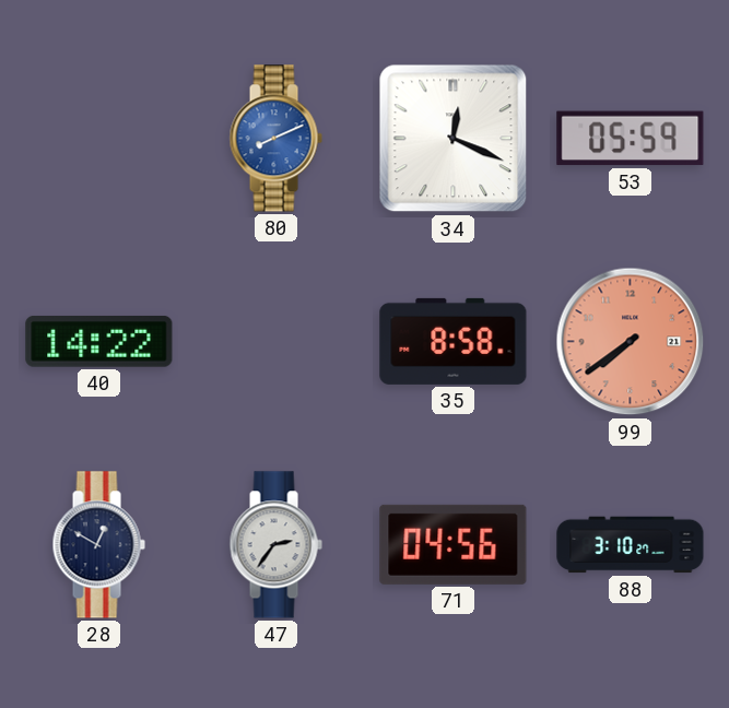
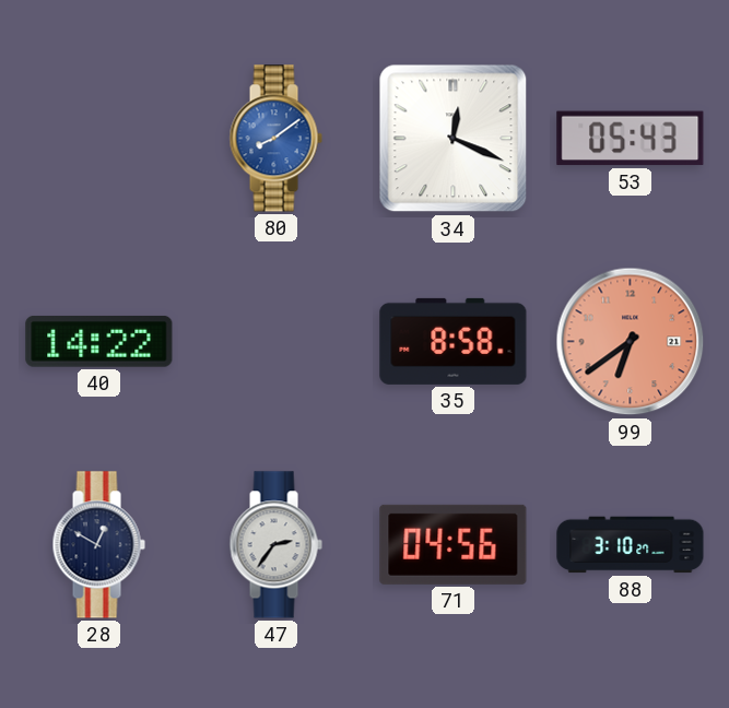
80: 8:11 -> 8:09 (275, 139)
53: 05:59 -> 05:43 (631, 139)
99: 7:39 -> 6:39 (631, 342)
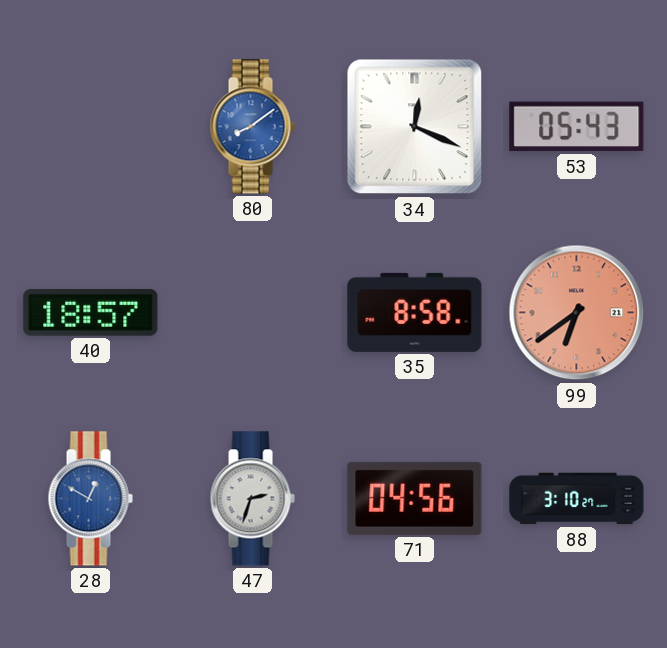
40: 14:22 -> 18:57 (91, 312)
28 dial: navy -> blue (90, 499)
47: 2:36 -> 2:33 (252, 499)
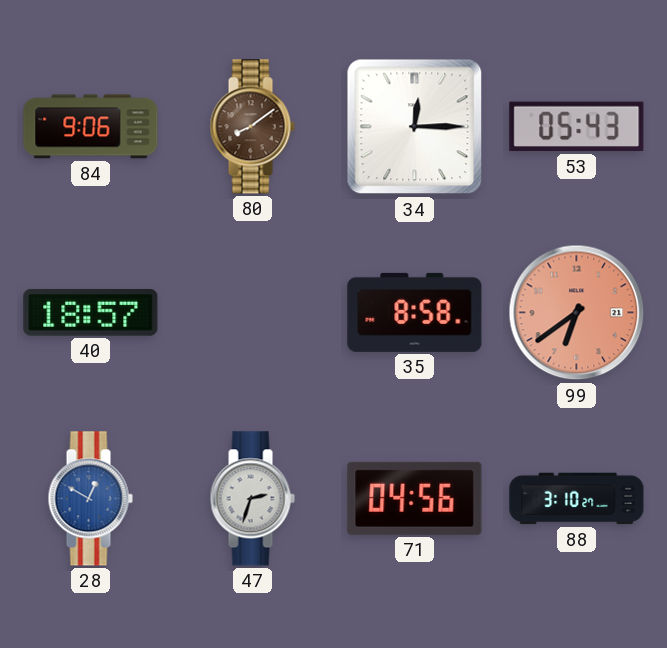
84: none -> 9:06 (91, 127)
80 dial: blue -> brown (252, 127)
34: 12:19 -> 12:15 (415, 127)
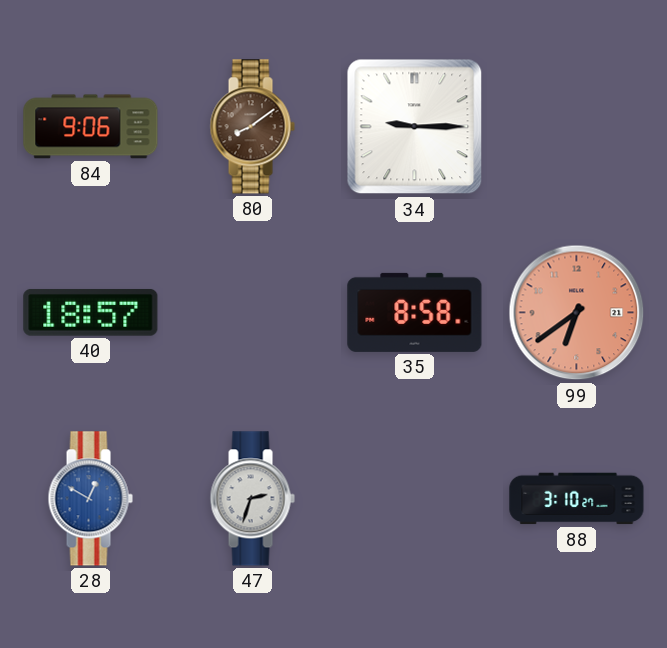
34: 12:15 -> 9:15 (415, 127)
53: 05:43 -> none (577, 127)
71: 04:56 -> none (415, 498)
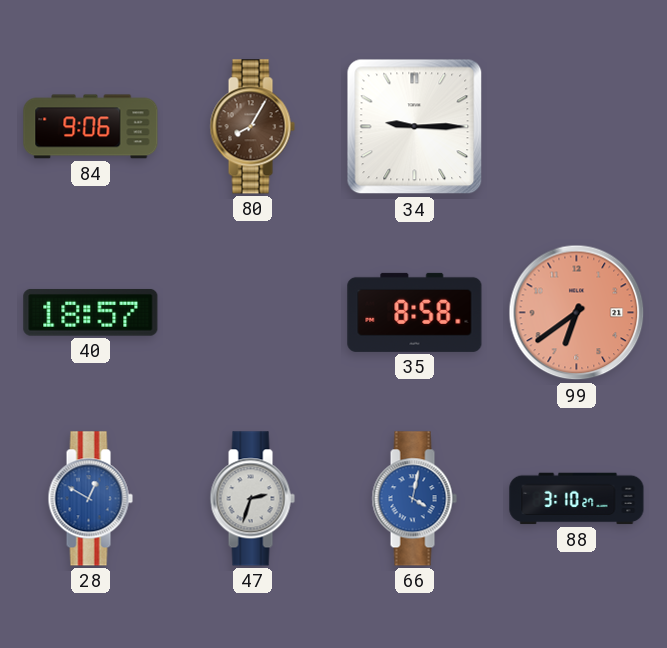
80: 8:09 -> 8:05 (252, 127)
66: none -> 4:02 (414, 499)
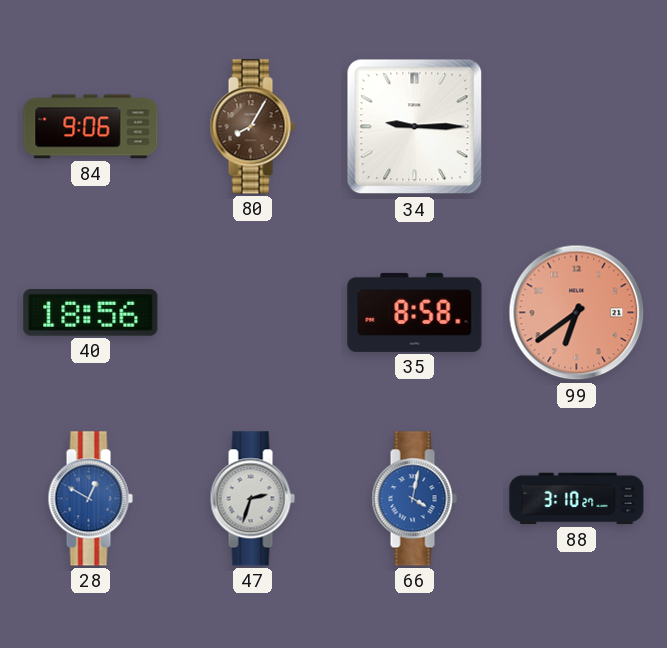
40: 18:57 -> 18:56 (91, 312)
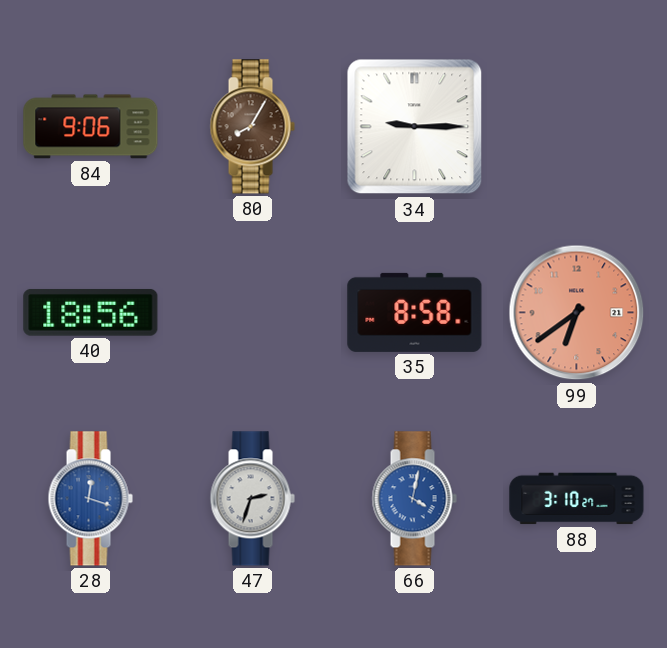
28: 12:50 -> 12:18 (90, 499)
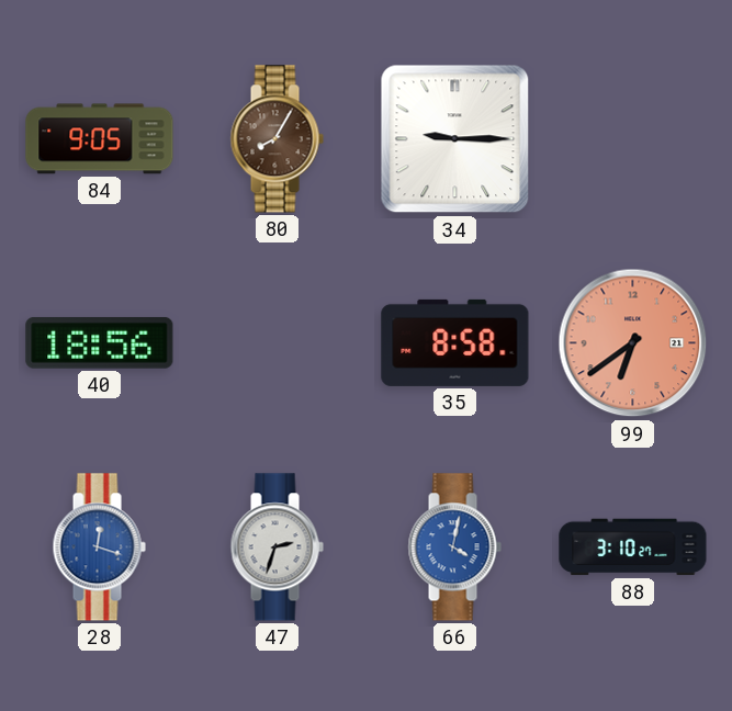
84: 9:06 -> 9:05 (100, 139)
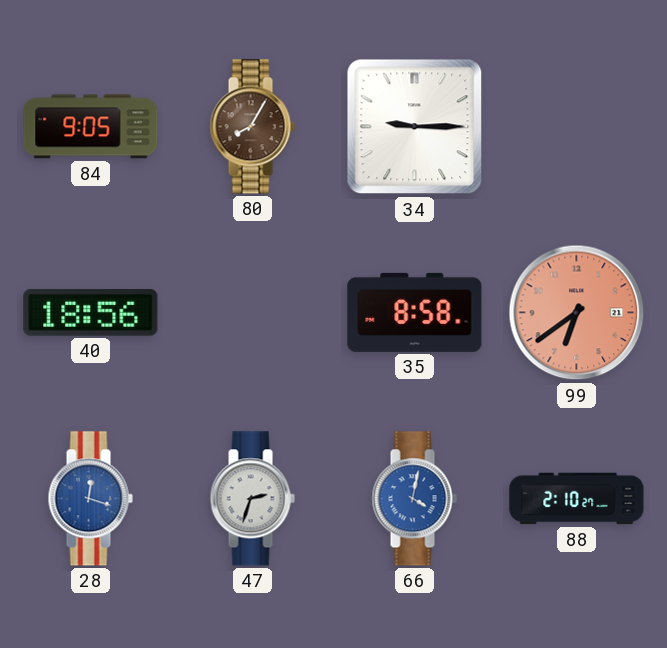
88: 3:10 -> 2:10 (577, 499)
